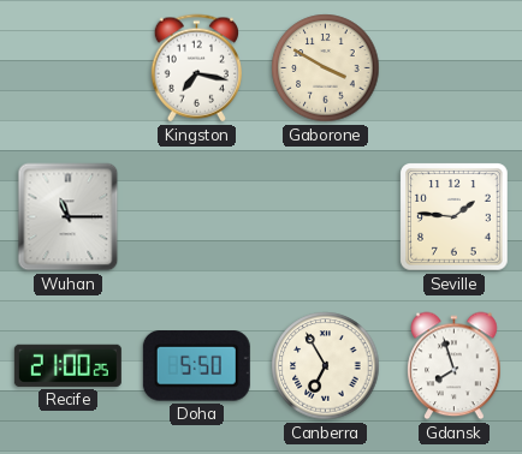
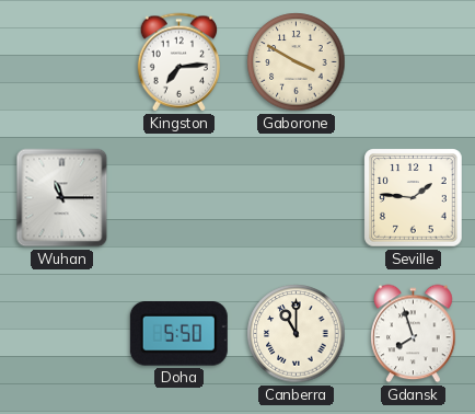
Kingston: 7:17 -> 7:14 (178, 62)
Recife: 21:00 -> none (67, 365)
Canberra: 6:55 -> 11:00 (297, 334)
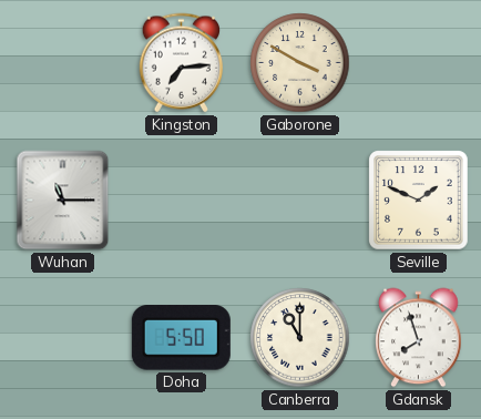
Seville: 1:46 -> 1:49 (419, 201)
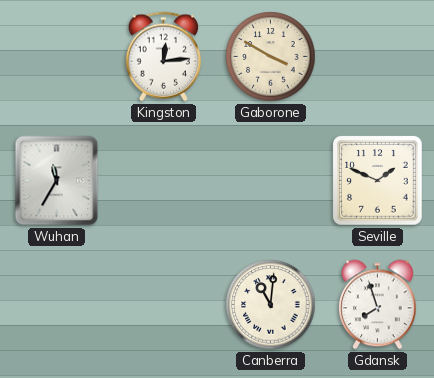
Kingston: 7:14 -> 12:14 (163, 57)
Wuhan: 11:15 -> 11:35 (57, 181)
Doha: 5:50 -> none (181, 338)
Canberra: 11:00 -> 11:01 (271, 305)
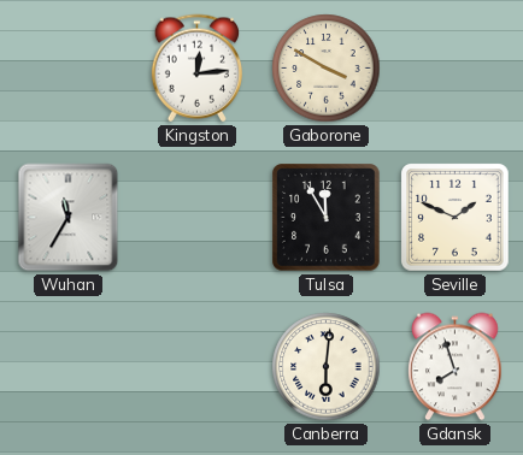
Tulsa: none -> 11:55 (327, 218)
Canberra: 11:01 -> 6:01 (327, 367)
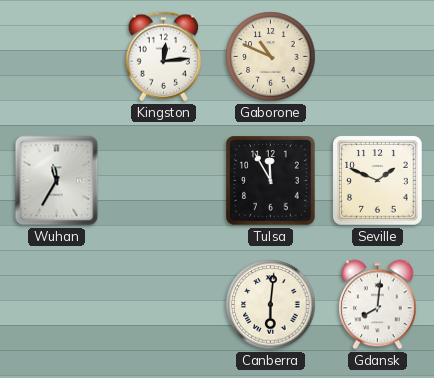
Gaborone: 3:50 -> 10:49 (271, 57)
Gdansk: 7:57 -> 8:01 (378, 305)
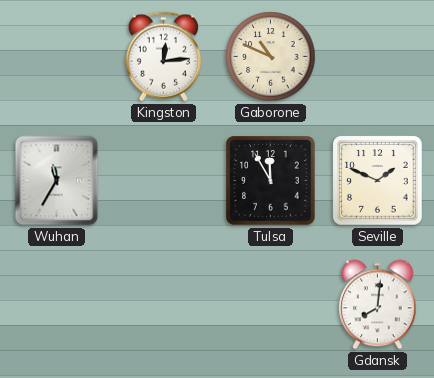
Canberra: 6:01 -> none (271, 305)
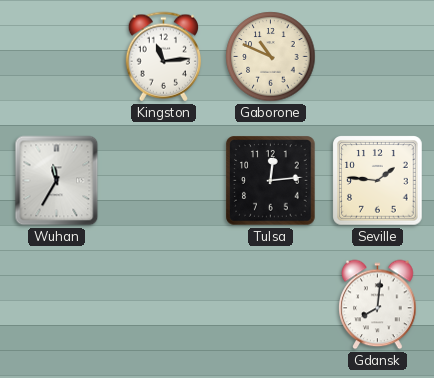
Kingston: 12:14 -> 11:14 (163, 57)
Tulsa: 11:55 -> 12:14 (271, 181)
Seville: 1:49 -> 1:46 (378, 181)
